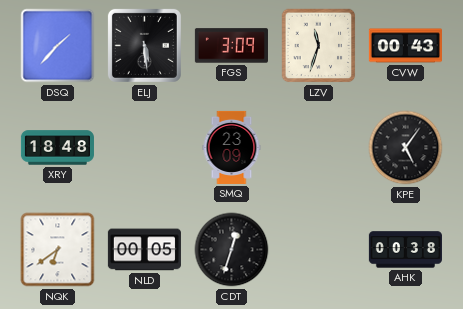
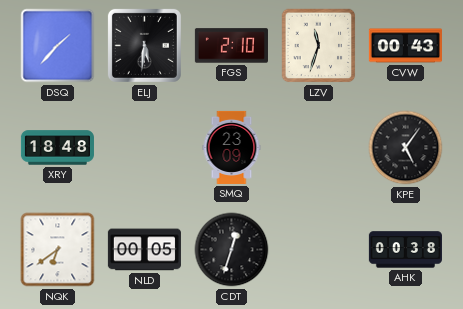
ELJ: 5:29 -> 5:31 (144, 45)
FGS: 3:09 -> 2:10 (231, 46)
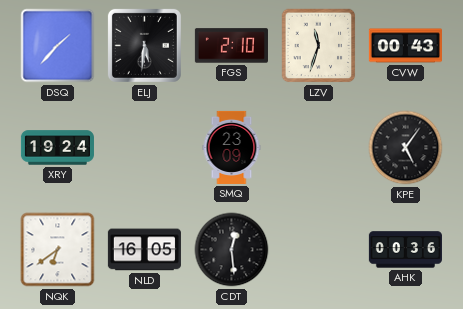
XRY: 18:48 -> 19:24 (57, 148)
NLD: 00:05 -> 16:05 (144, 250)
CDT: 12:33 -> 12:29 (232, 250)
AHK: 00:38 -> 00:36 (405, 250)
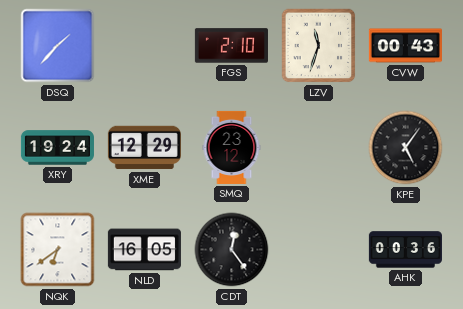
ELJ: 5:31 -> none (144, 45)
XME: none -> 12:29 (144, 148)
SMQ: 23:09 -> 23:12 (232, 147)
CDT: 12:29 -> 12:24 (232, 250)
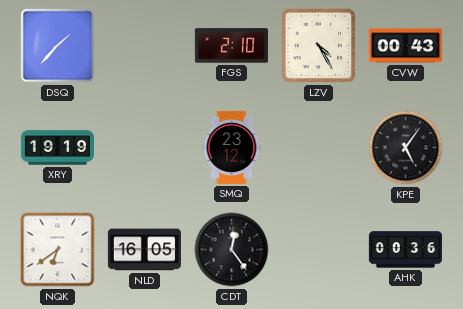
LZV: 11:33 -> 4:25 (319, 46)
XRY: 19:24 -> 19:19 (57, 148)
XME: 12:29 -> none (144, 148)
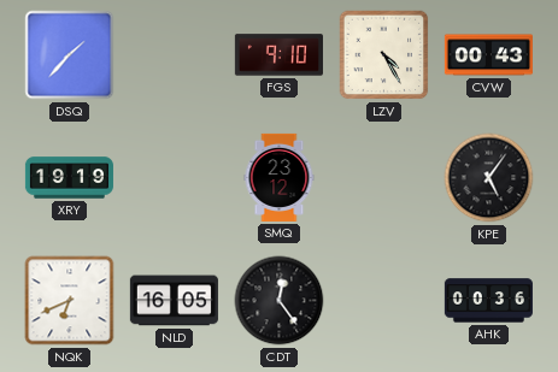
FGS: 2:10 -> 9:10 (278, 55)
NQK: 6:39 -> 6:41 (70, 301)
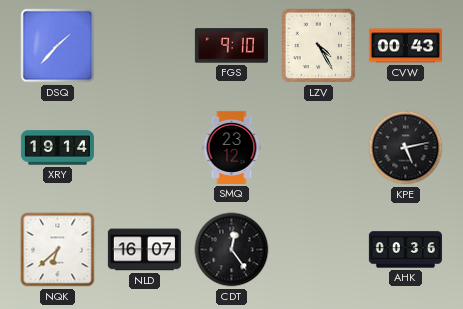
XRY: 19:19 -> 19:14 (57, 148)
KPE: 5:06 -> 5:13 (406, 148)
NQK: 6:41 -> 6:38 (58, 250)
NLD: 16:05 -> 16:07 (144, 250)
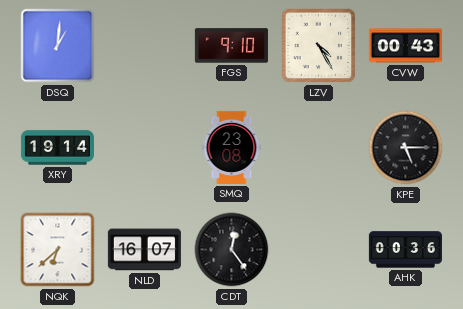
DSQ: 1:37 -> 1:01 (58, 46)
SMQ: 23:12 -> 23:08 (232, 147)
KPE: 5:13 -> 5:15 (406, 148)
